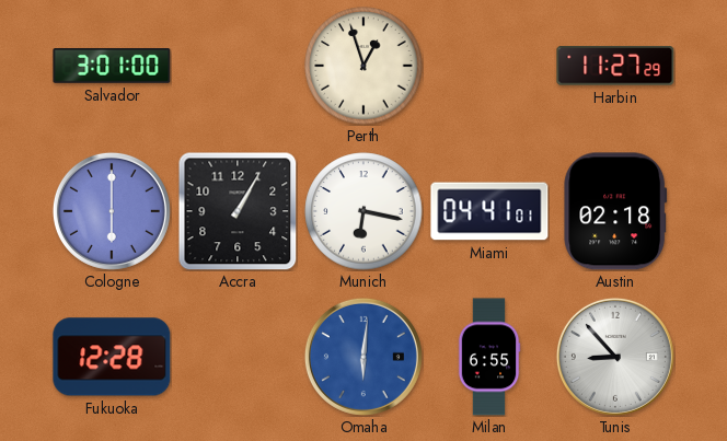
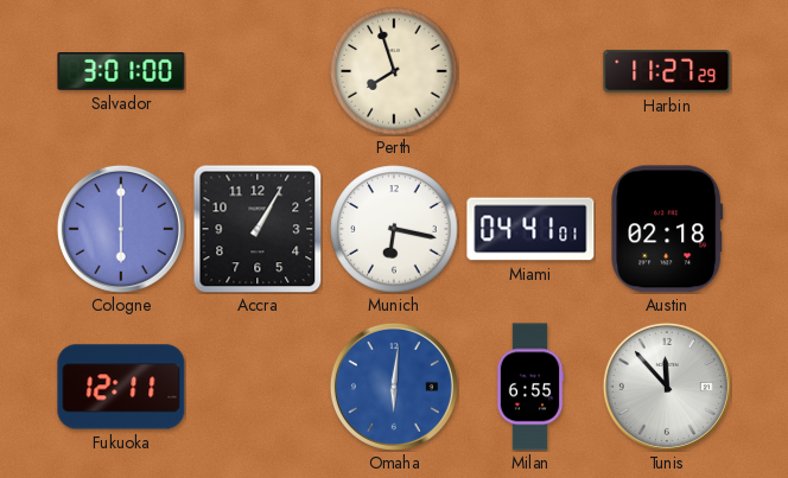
Perth: 12:57 -> 7:57 (394, 71)
Fukuoka: 12:28 -> 12:11 (121, 387)
Tunis: 8:53 -> 11:53 (667, 387)
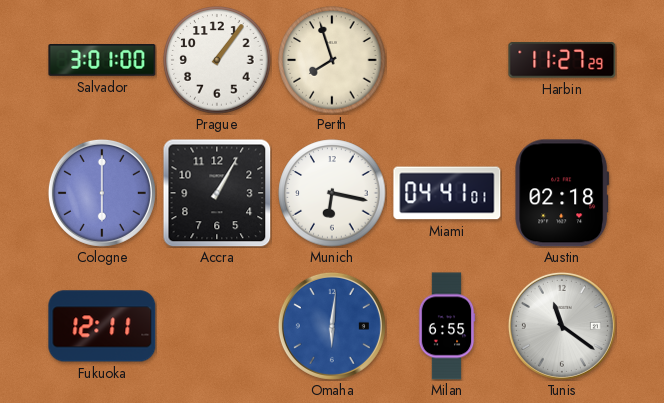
Prague: none -> 1:06 (217, 60)
Tunis: 11:53 -> 11:21 (562, 326)
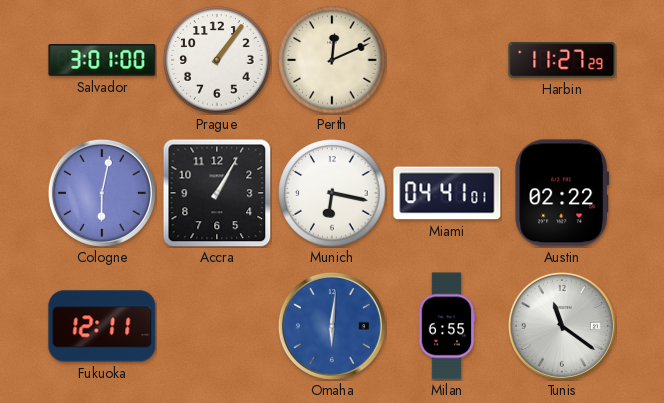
Perth: 7:57 -> 12:11 (332, 60)
Cologne: 6:00 -> 6:02 (102, 193)
Austin: 02:18 -> 02:22 (562, 193)
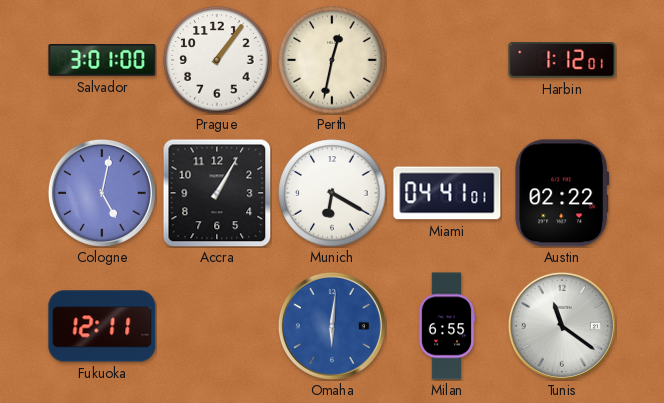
Perth: 12:11 -> 12:32 (332, 60)
Harbin: 11:27 -> 1:12 (562, 60)
Cologne: 6:02 -> 5:02 (102, 193)
Munich: 6:17 -> 6:20 (332, 193)
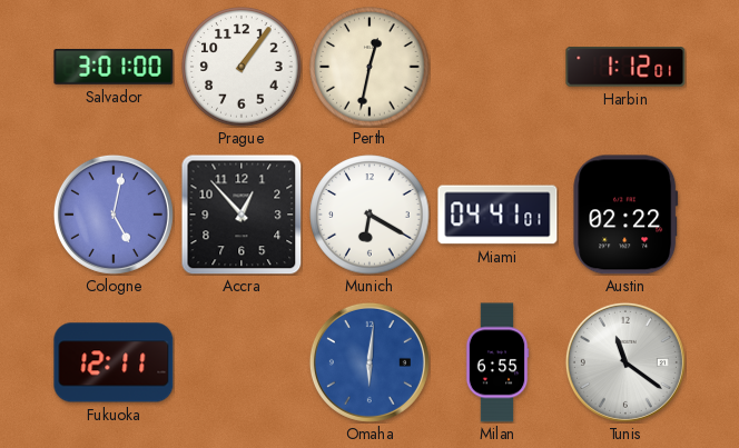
Accra: 1:05 -> 12:53 (242, 215)
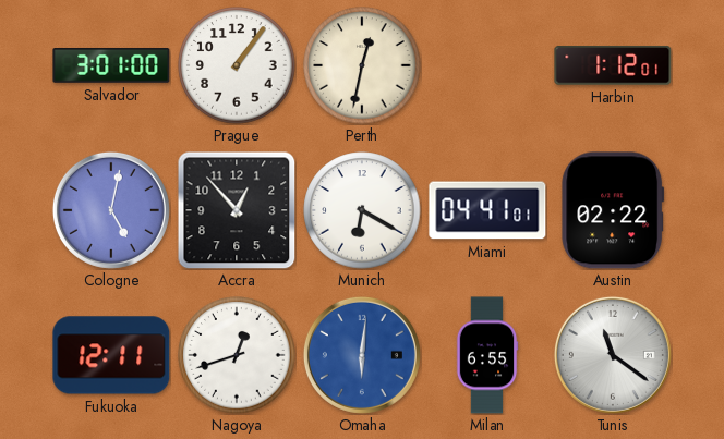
Nagoya: none -> 12:42 (237, 355)
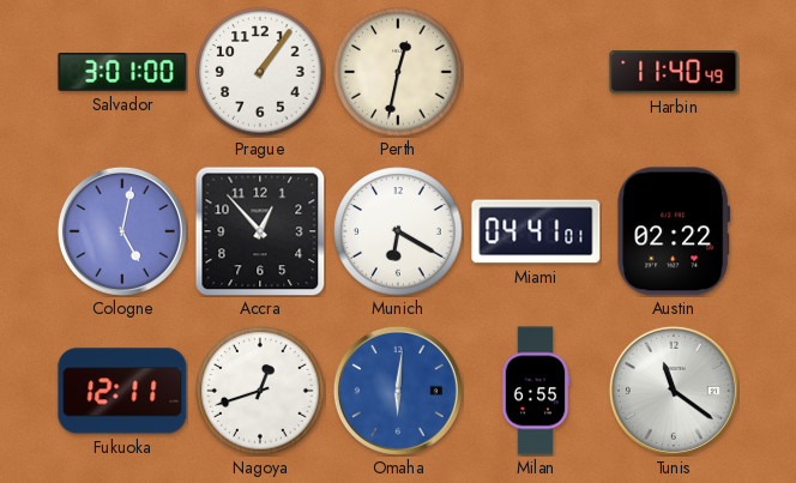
Harbin: 1:12 -> 11:40 (674, 72)
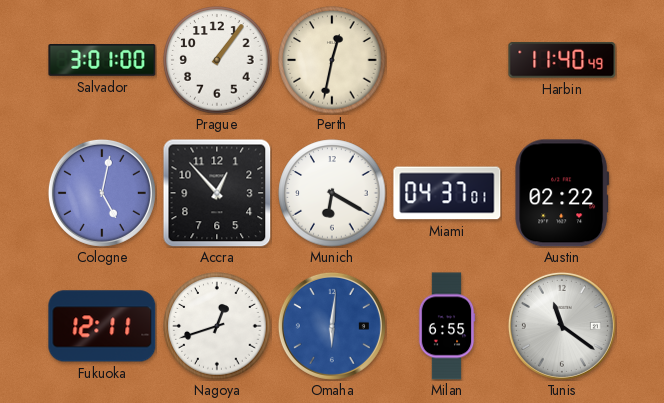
Miami: 04:41 -> 04:37 (447, 193)
